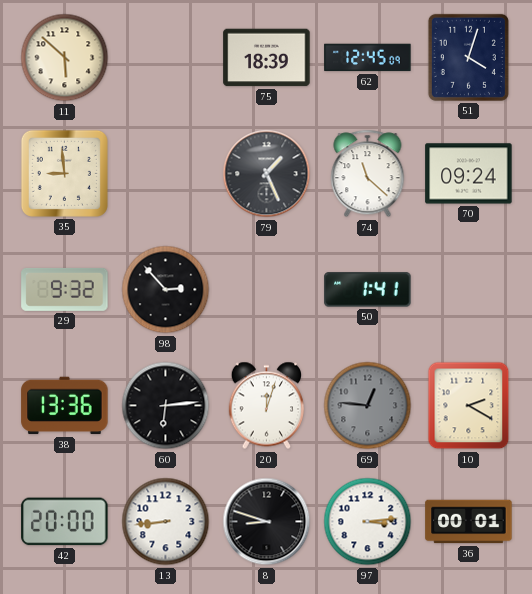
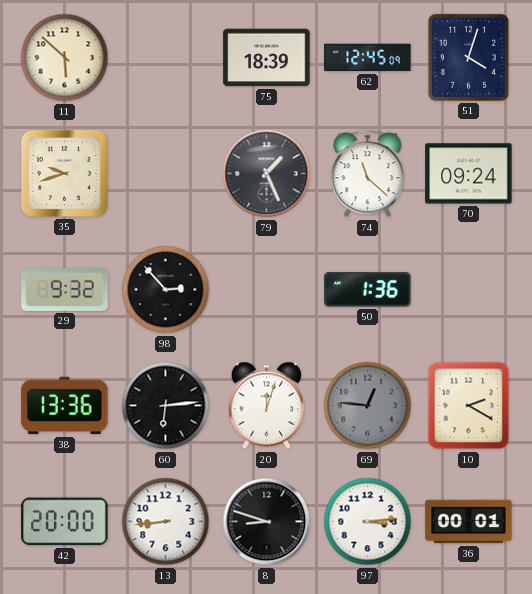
35: 8:59 -> 9:42 (64, 173)
50: 1:41 -> 1:36 (368, 290)
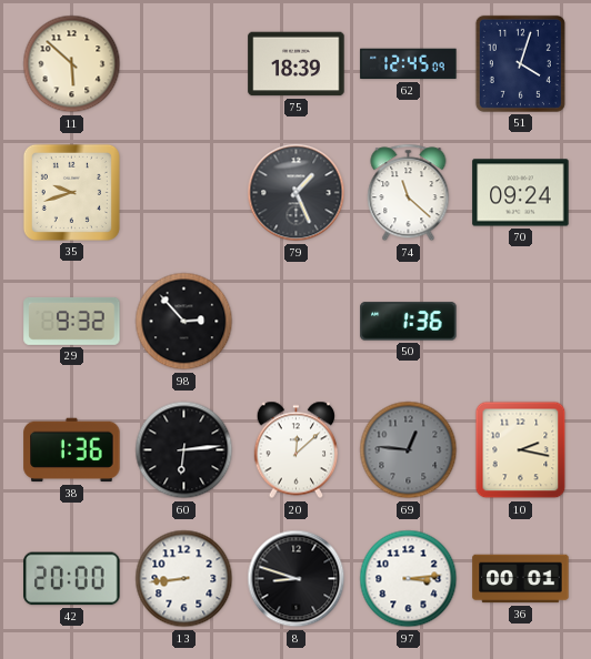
38: 13:36 -> 1:36 (72, 450)
20: 12:03 -> 12:08 (295, 450)
10: 2:20 -> 2:17 (521, 450)
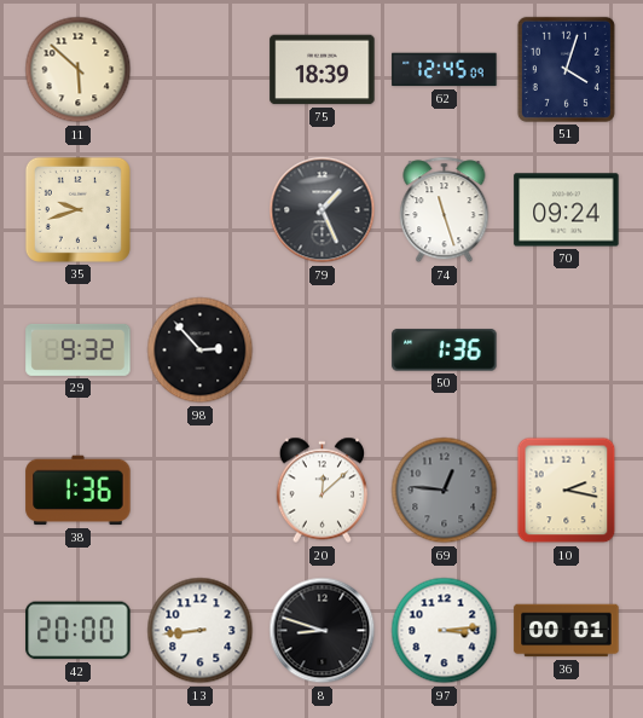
74: 11:22 -> 11:27 (445, 210)
60: 6:14 -> none (184, 450)
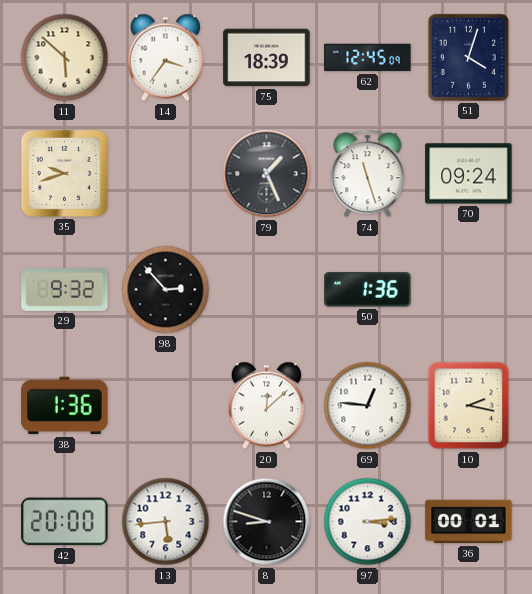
14: none -> 3:36 (165, 58)
69 dial: grey -> white (368, 406)
13: 8:44 -> 5:44 (166, 522)
